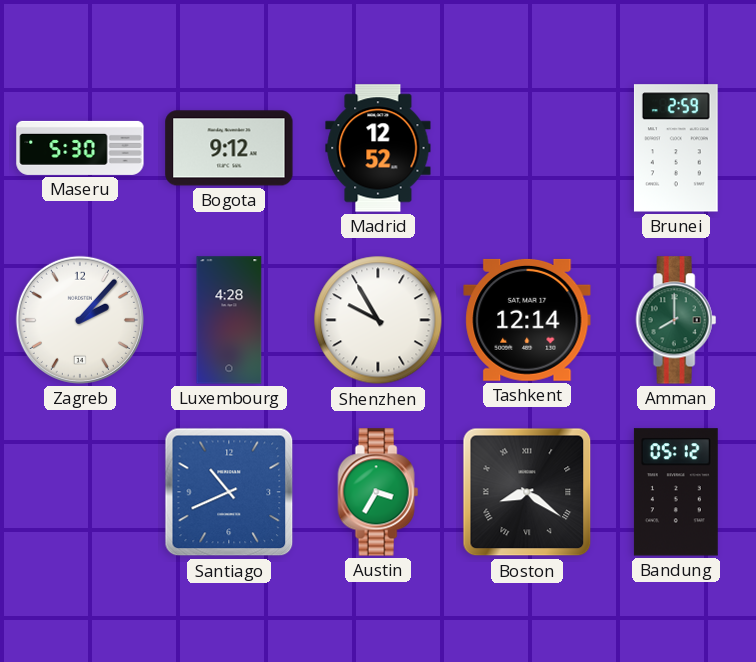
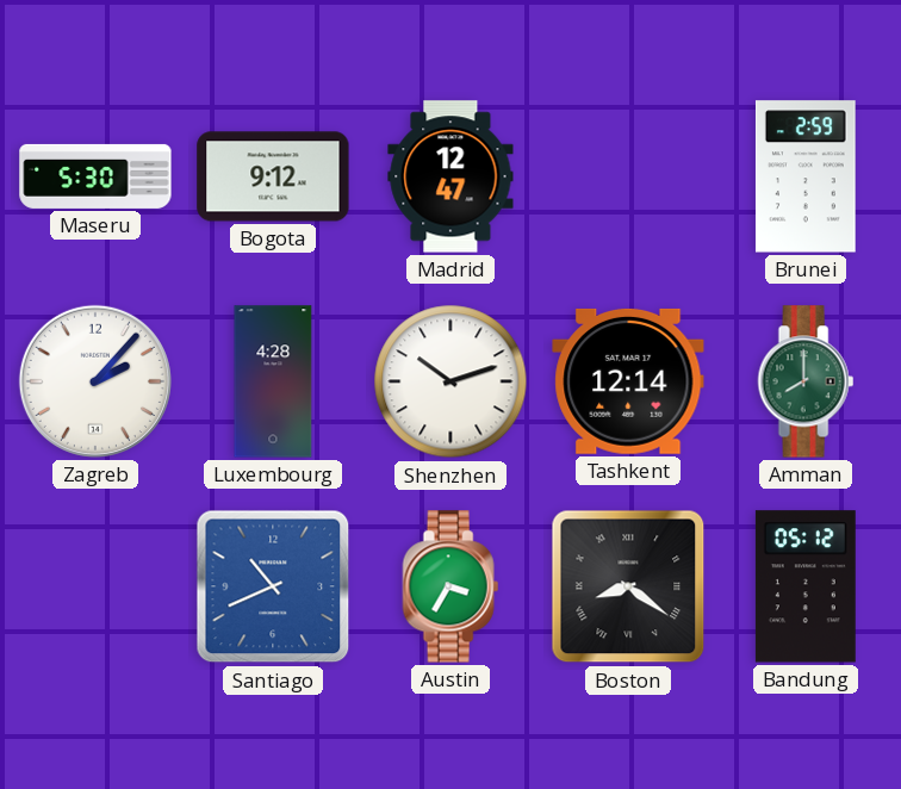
Madrid: 12:52 -> 12:47 (450, 176)
Shenzhen: 9:55 -> 10:12 (450, 381)
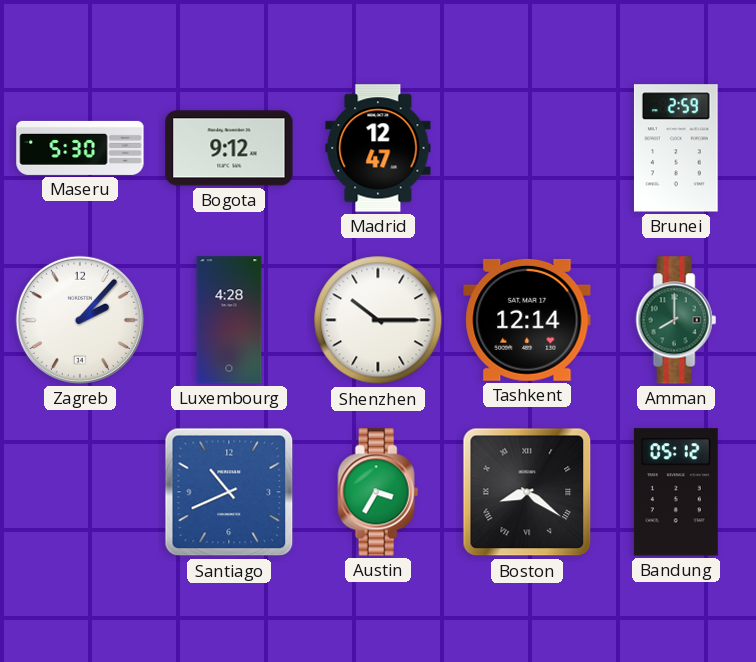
Shenzhen: 10:12 -> 10:15 (378, 320)
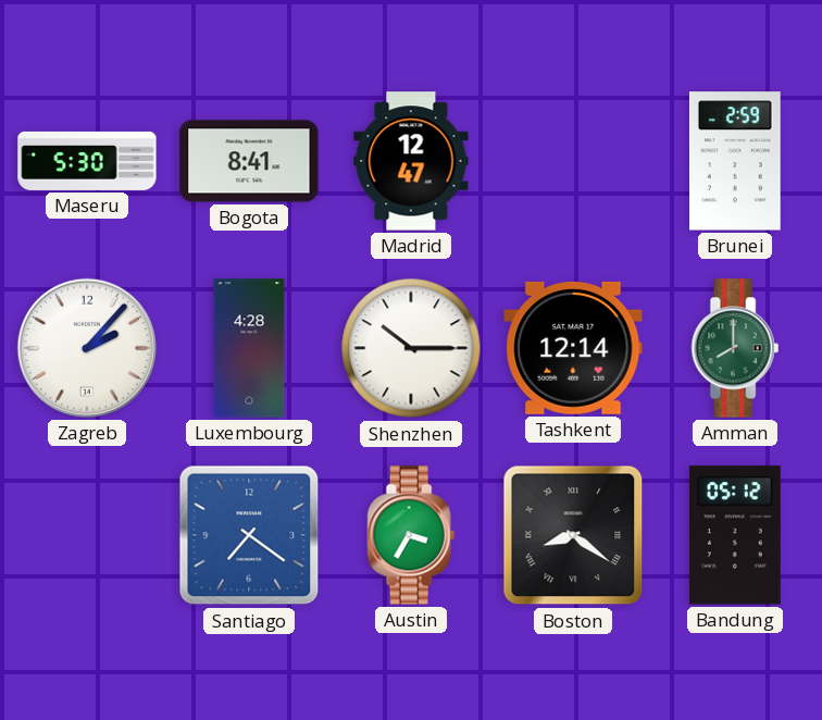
Bogota: 9:12 -> 8:41 (249, 161)
Santiago: 10:41 -> 7:21 (249, 535)
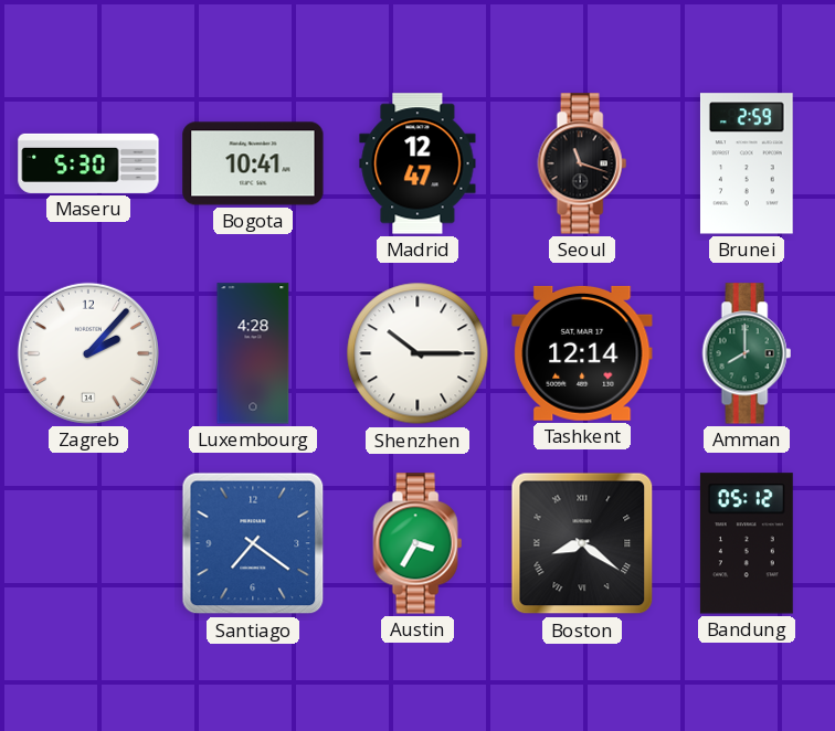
Bogota: 8:41 -> 10:41 (253, 163)
Seoul: none -> 11:18 (582, 163)
